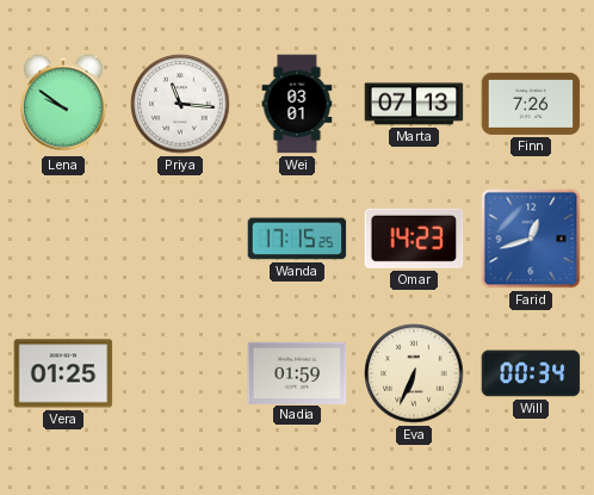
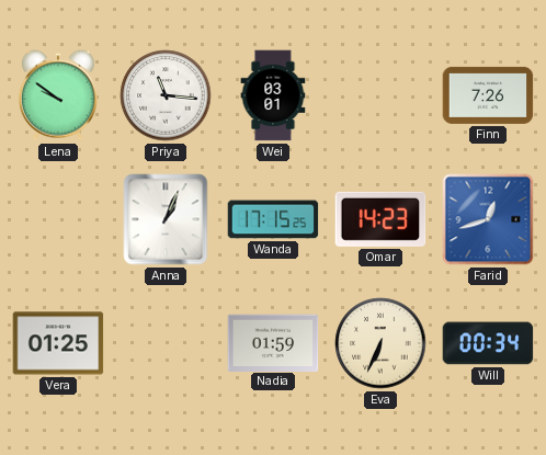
Marta: 07:13 -> none (414, 104)
Anna: none -> 1:04 (166, 219)
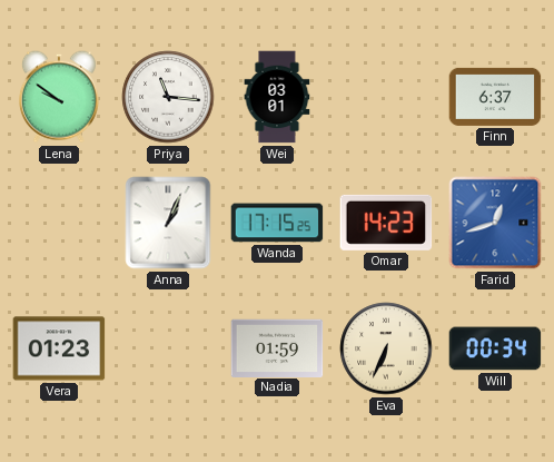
Finn: 7:26 -> 6:37 (495, 97)
Vera: 01:25 -> 01:23 (59, 348)
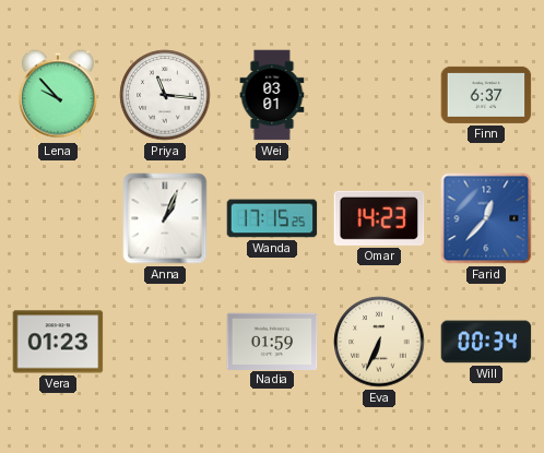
Lena: 9:51 -> 9:53 (58, 95)
Farid: 12:42 -> 12:37 (486, 218)
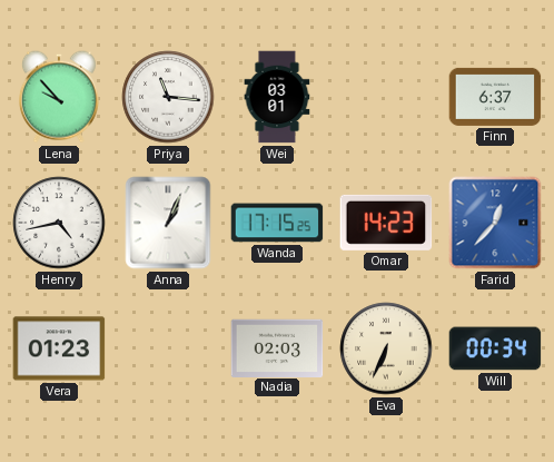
Henry: none -> 4:43 (59, 223)
Nadia: 01:59 -> 02:03 (277, 347)
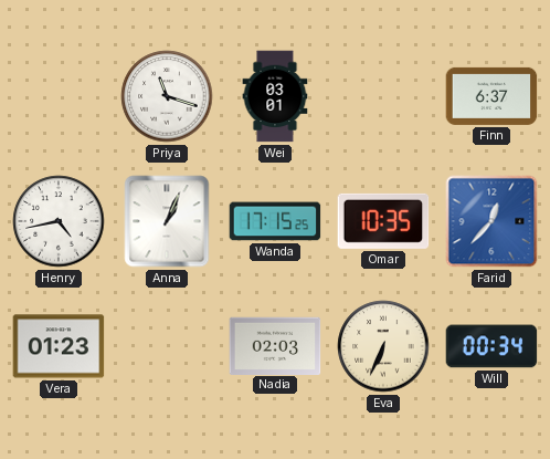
Lena: 9:53 -> none (59, 97)
Priya: 11:16 -> 11:18 (167, 96)
Omar: 14:23 -> 10:35 (383, 221)
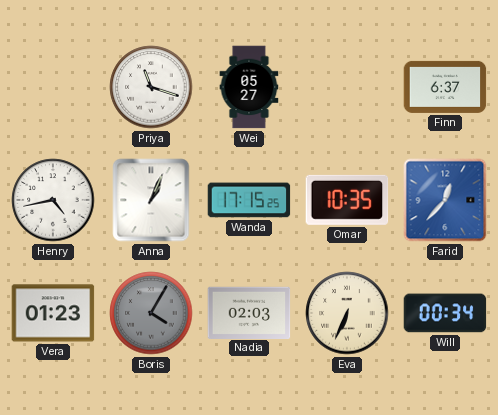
Wei: 03:01 -> 05:27 (249, 87)
Boris: none -> 4:05 (151, 313)
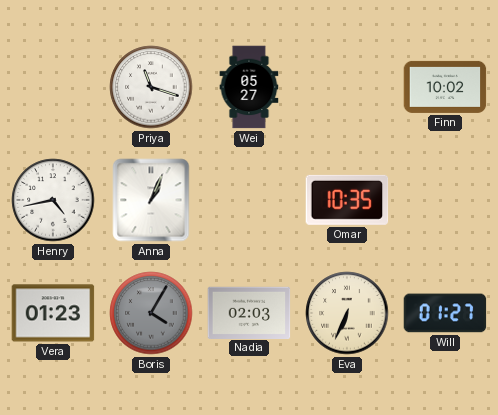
Finn: 6:37 -> 10:02 (445, 87)
Wanda: 17:15 -> none (249, 200)
Farid: 12:37 -> none (445, 200)
Will: 00:34 -> 01:27 (445, 313)
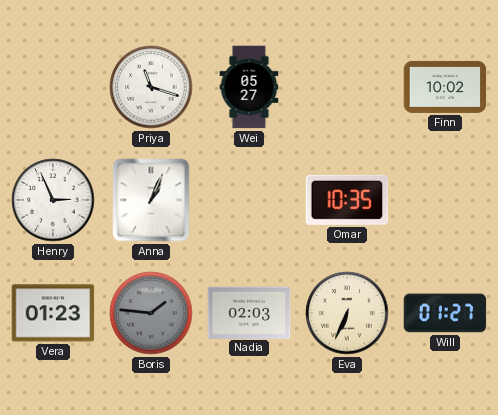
Henry: 4:43 -> 2:56 (53, 200)
Boris: 4:05 -> 1:46 (151, 313)
